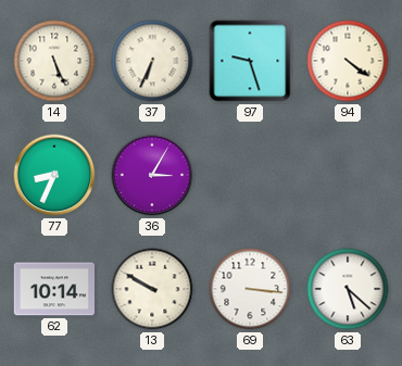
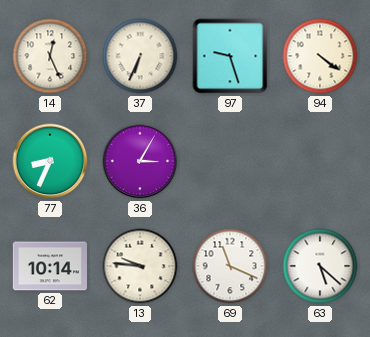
14: 5:26 -> 12:26 (50, 56)
13: 9:50 -> 9:46 (140, 266)
69: 3:16 -> 11:19 (230, 266)
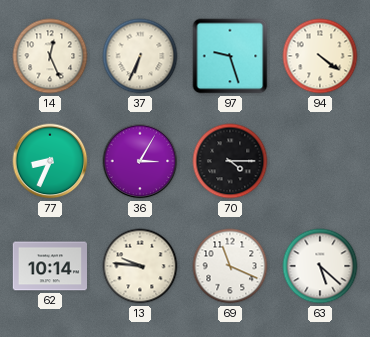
70: none -> 4:15 (230, 161)
